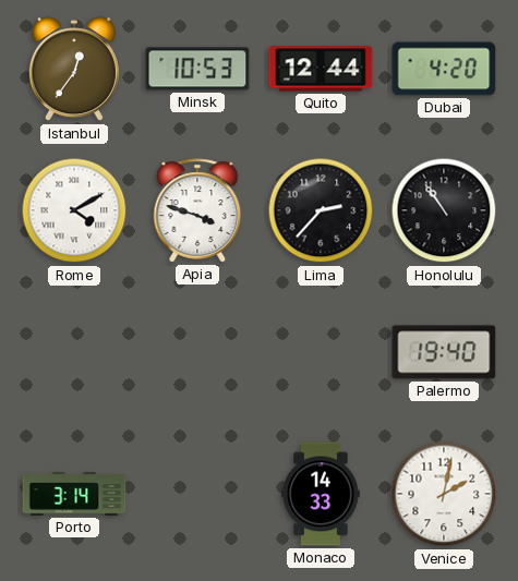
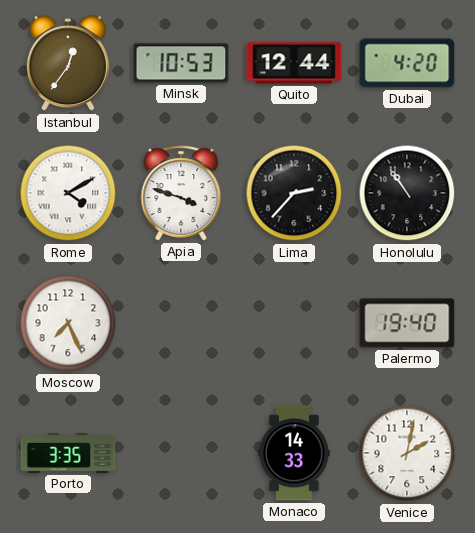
Moscow: none -> 7:26 (68, 323)
Porto: 3:14 -> 3:35 (68, 454)
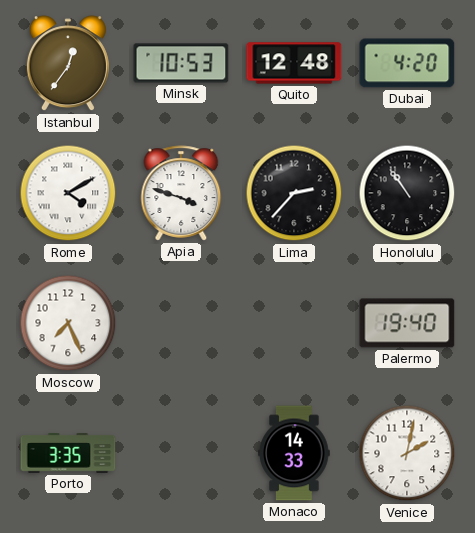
Quito: 12:44 -> 12:48 (294, 63)
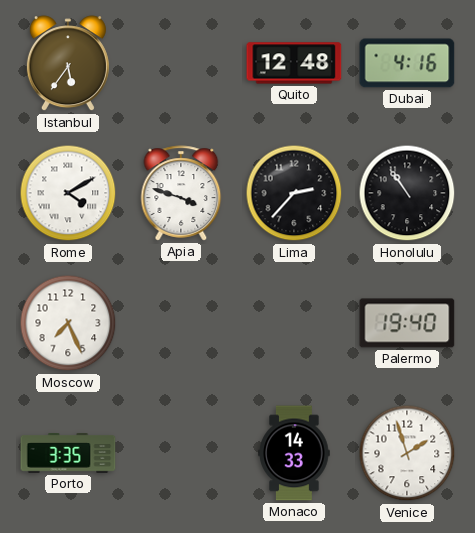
Istanbul: 12:36 -> 5:36 (68, 64)
Minsk: 10:53 -> none (181, 63)
Dubai: 4:20 -> 4:16 (407, 63)
Venice: 2:02 -> 1:57 (407, 453)
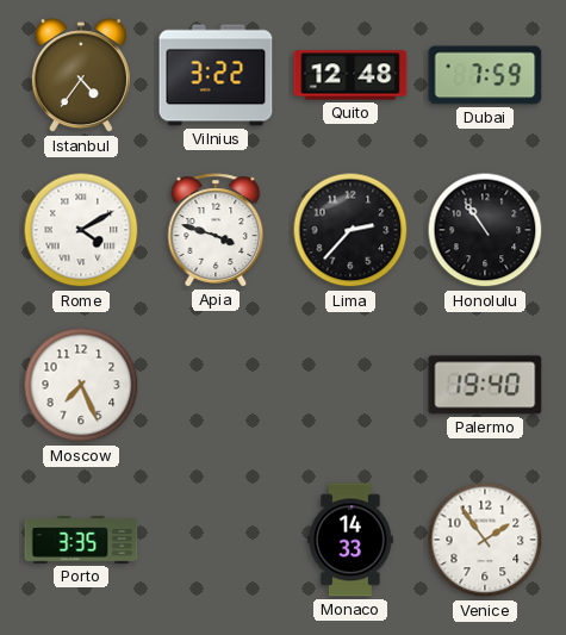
Istanbul: 5:36 -> 4:36 (81, 76)
Vilnius: none -> 3:22 (216, 75)
Dubai: 4:16 -> 7:59 (485, 75)
Venice: 1:57 -> 1:54 (485, 540)
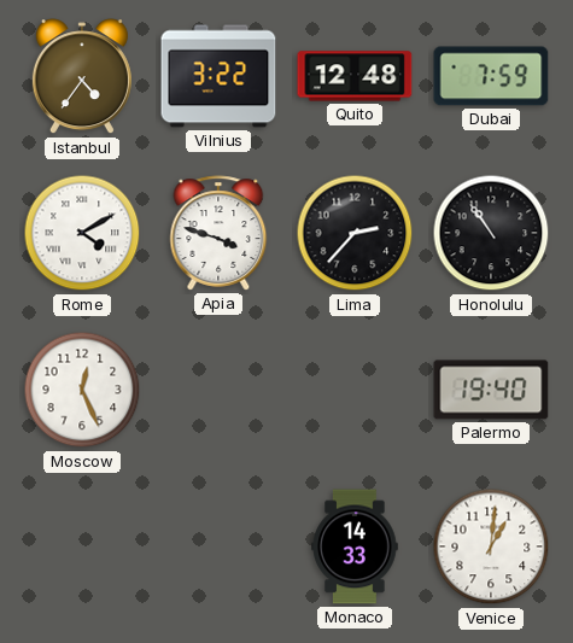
Moscow: 7:26 -> 12:26 (82, 390)
Porto: 3:35 -> none (81, 541)
Venice: 1:54 -> 1:01 (491, 546)
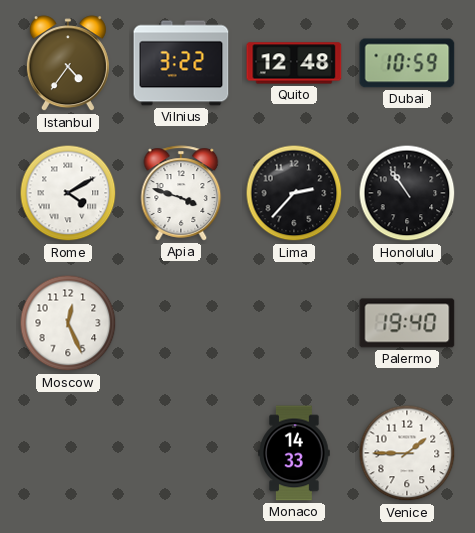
Dubai: 7:59 -> 10:59 (407, 63)
Venice: 1:01 -> 1:45 (407, 453)
